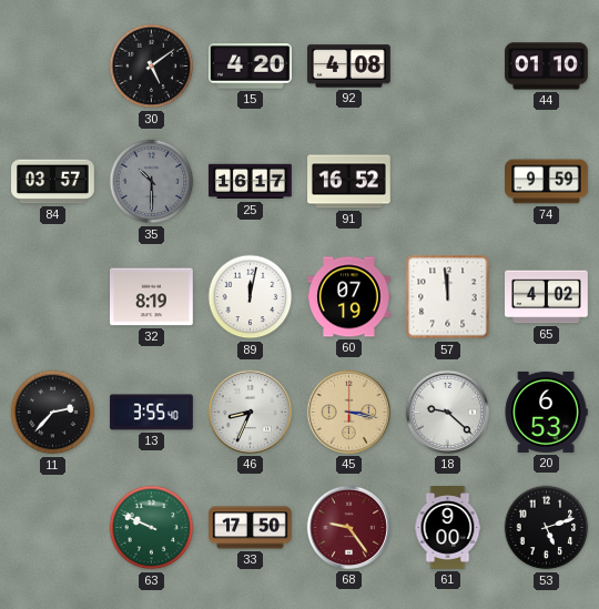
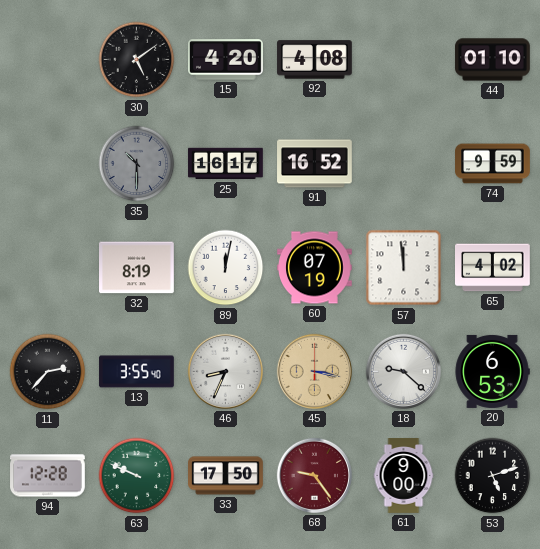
84: 03:57 -> none (53, 182)
94: none -> 12:28 (48, 476)
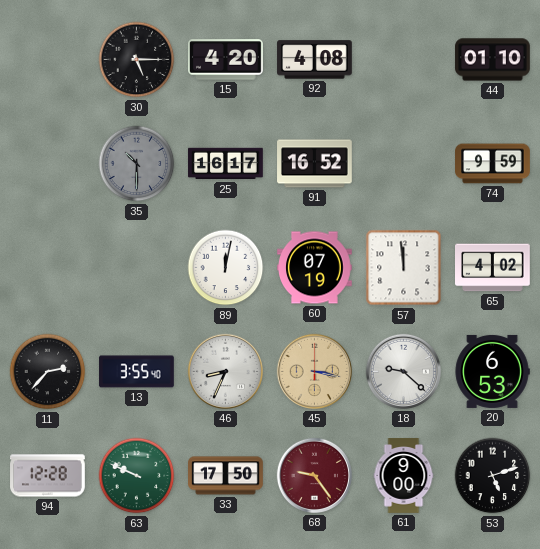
30: 5:09 -> 5:15 (137, 60)
32: 8:19 -> none (137, 268)
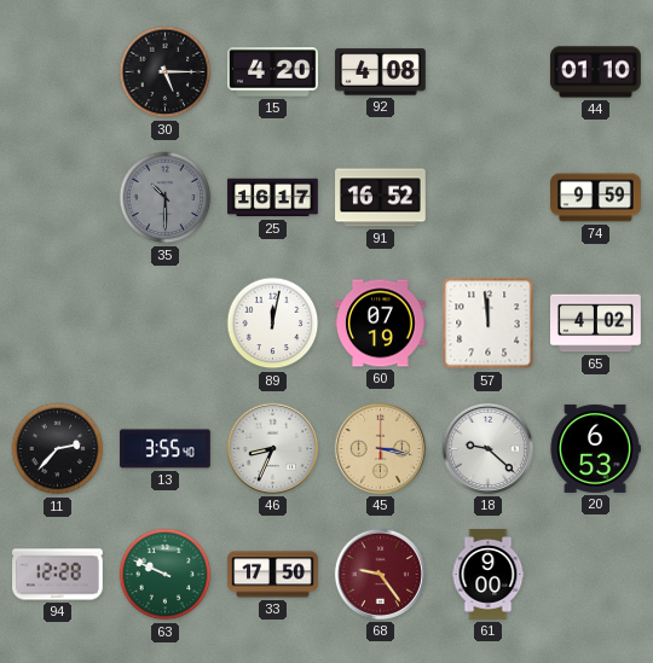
53: 5:12 -> none (493, 476)
